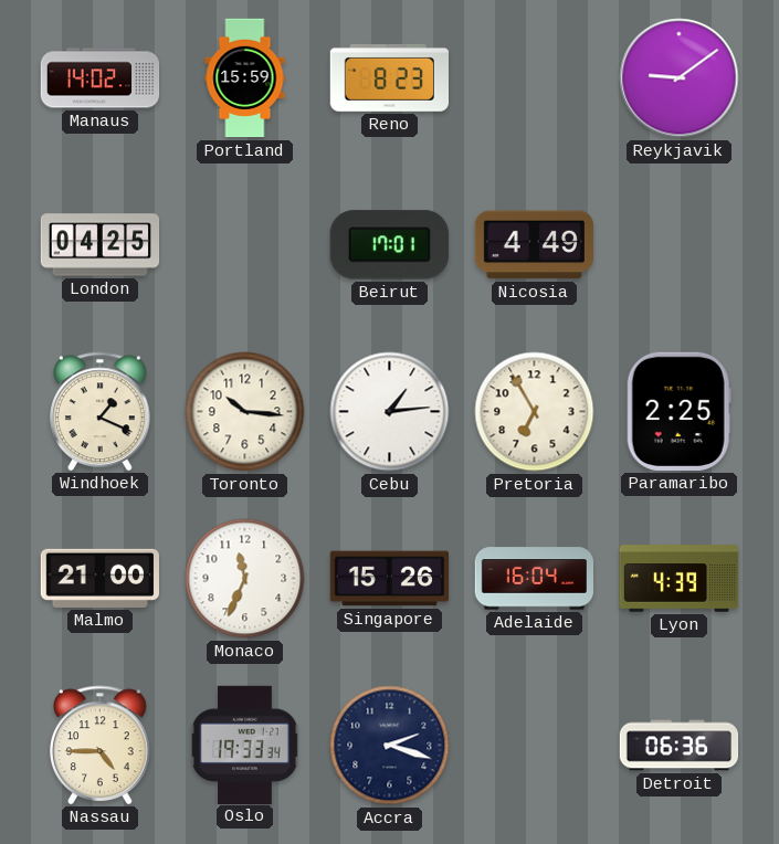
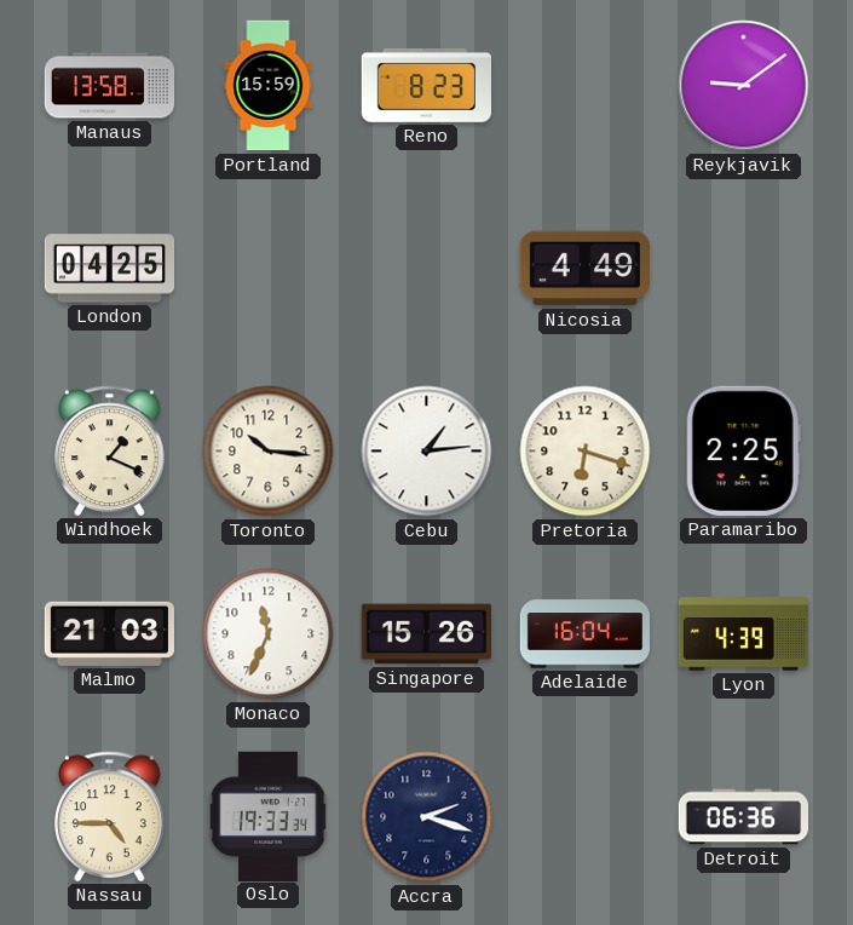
Manaus: 14:02 -> 13:58 (110, 86)
Beirut: 17:01 -> none (389, 245)
Pretoria: 6:55 -> 6:18 (586, 452)
Malmo: 21:00 -> 21:03 (109, 633)
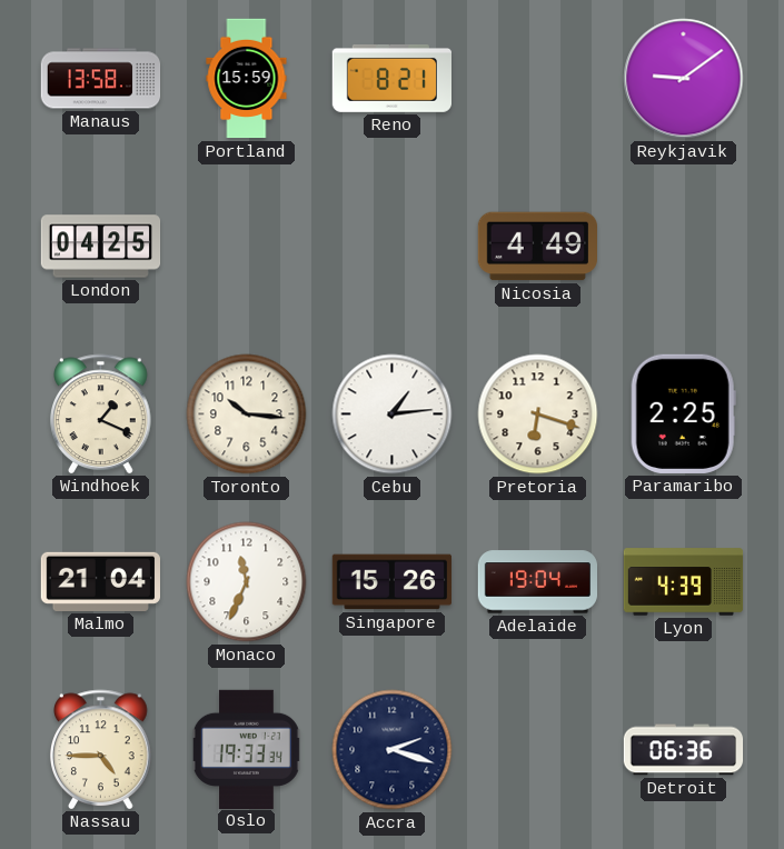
Reno: 8:23 -> 8:21 (391, 78)
Malmo: 21:03 -> 21:04 (100, 581)
Adelaide: 16:04 -> 19:04 (538, 582)
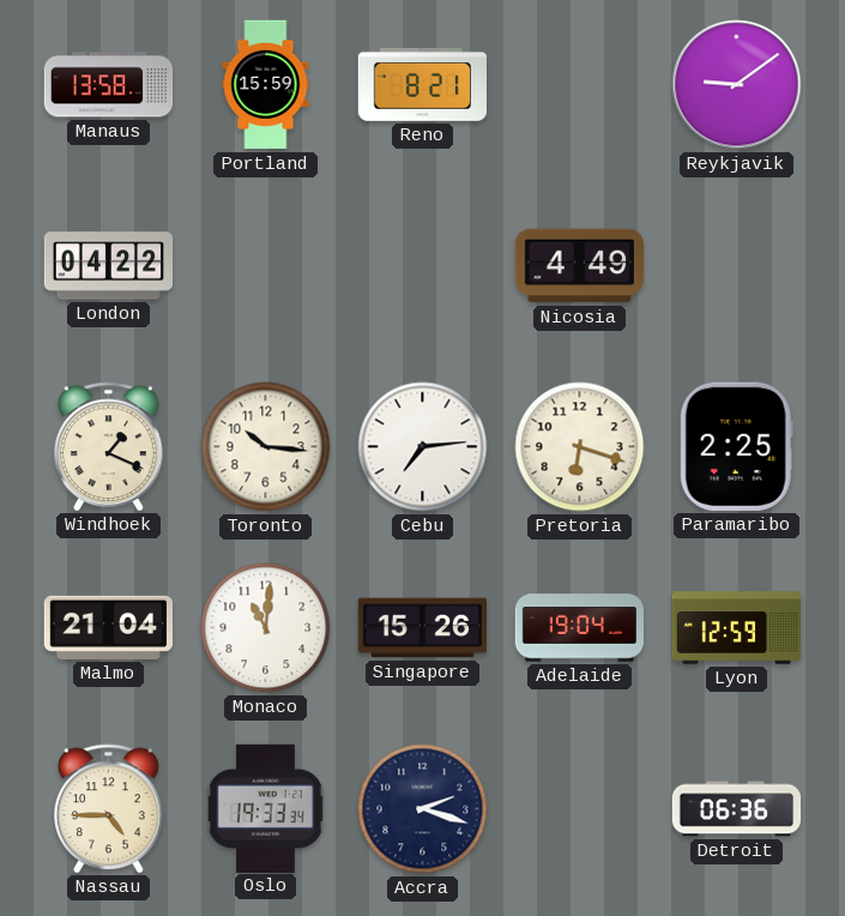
London: 04:25 -> 04:22 (109, 266)
Cebu: 1:14 -> 7:14 (423, 447)
Monaco: 11:34 -> 11:01 (266, 628)
Lyon: 4:39 -> 12:59 (737, 628)
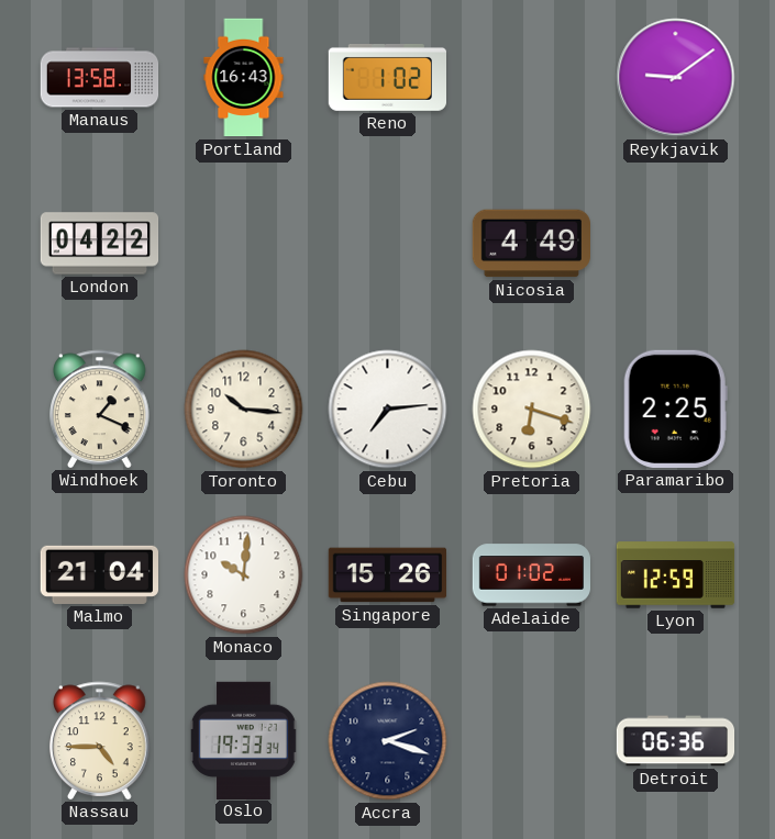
Portland: 15:59 -> 16:43 (244, 78)
Reno: 8:21 -> 1:02 (387, 77)
Monaco: 11:01 -> 10:01 (244, 575)
Adelaide: 19:04 -> 01:02 (532, 575)
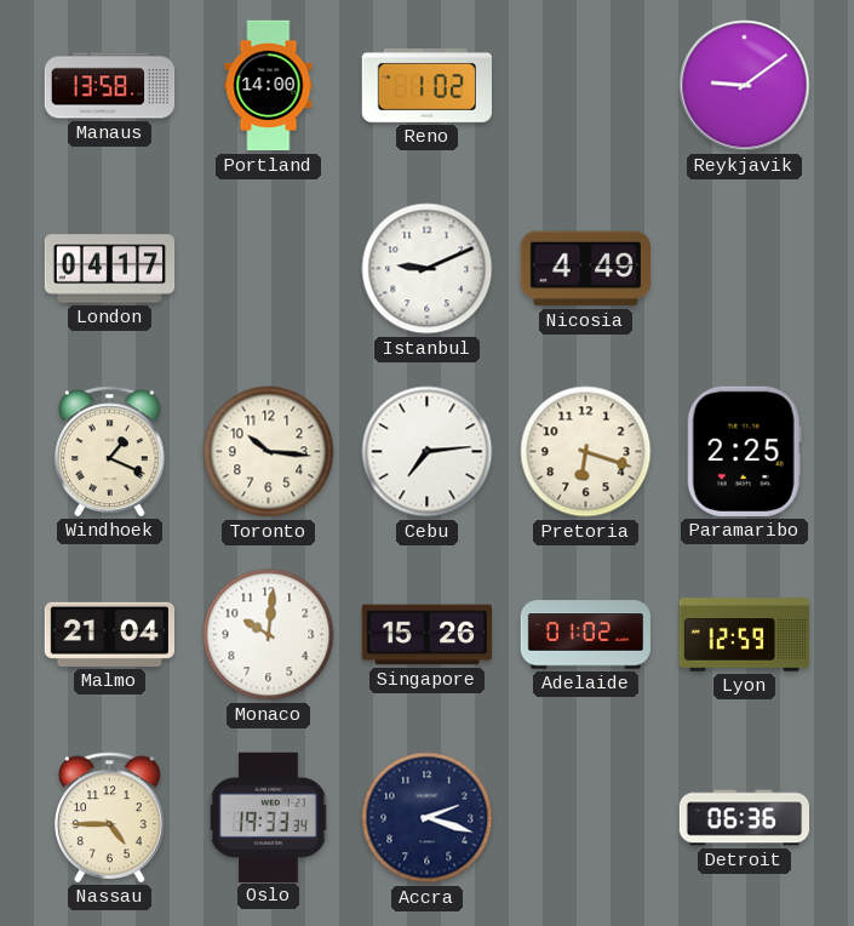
Portland: 16:43 -> 14:00 (269, 86)
London: 04:22 -> 04:17 (110, 269)
Istanbul: none -> 9:11 (428, 269)
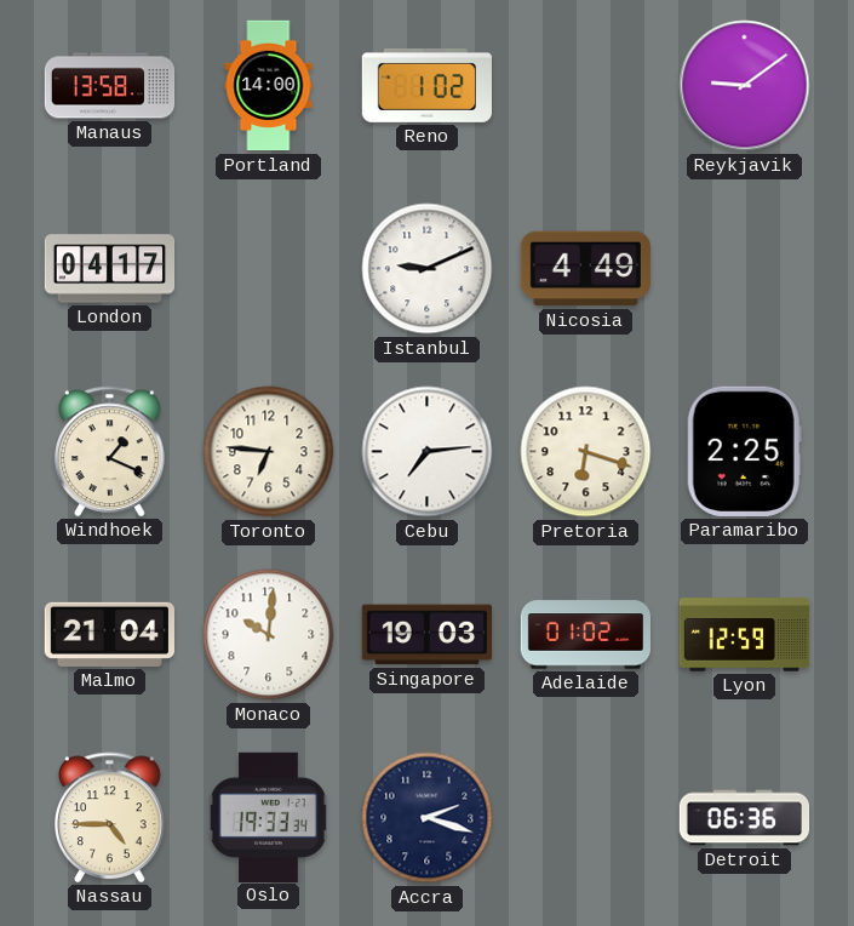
Toronto: 10:16 -> 6:46 (269, 452)
Singapore: 15:26 -> 19:03 (426, 635)
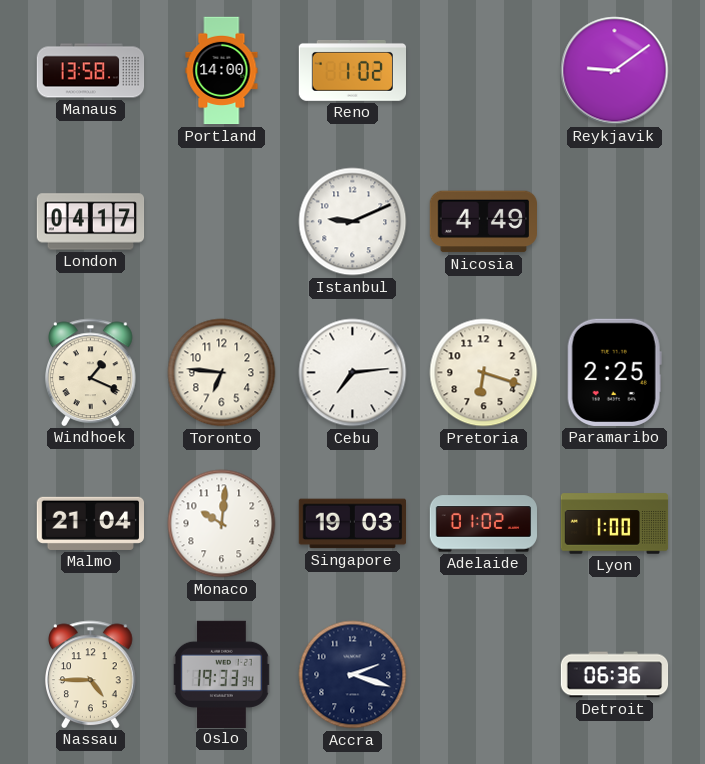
Lyon: 12:59 -> 1:00 (615, 524)
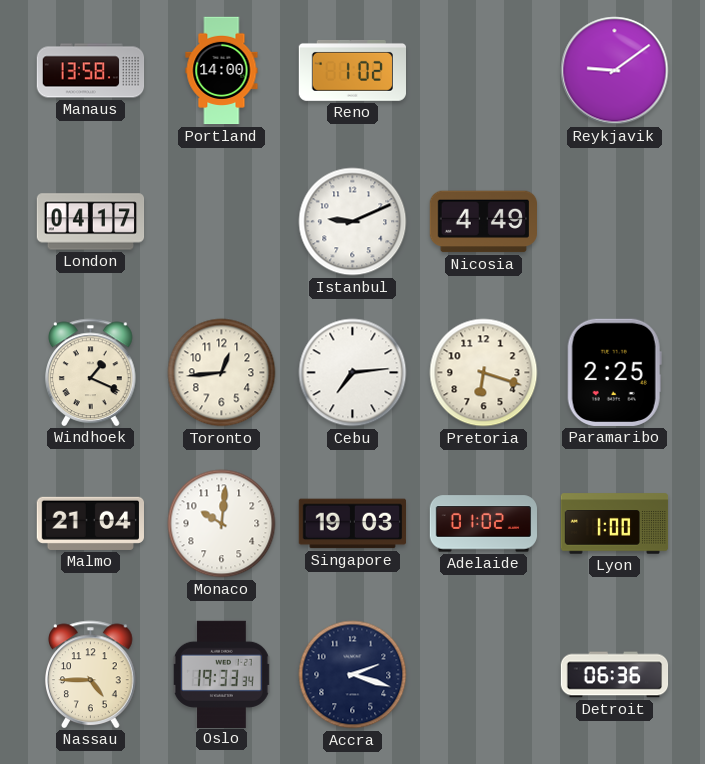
Toronto: 6:46 -> 12:44 (222, 373)
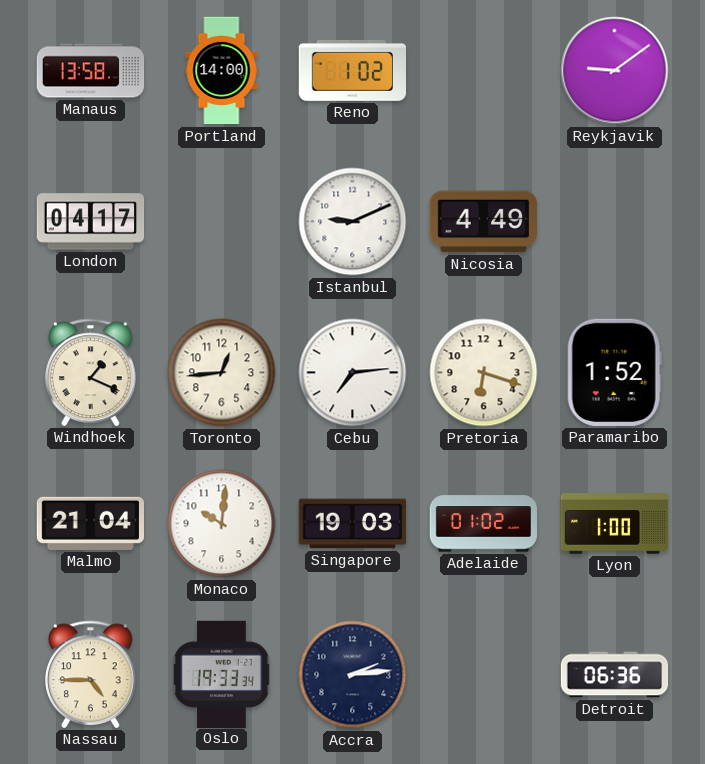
Paramaribo: 2:25 -> 1:52 (614, 372)
Accra: 2:18 -> 2:14 (353, 675)
